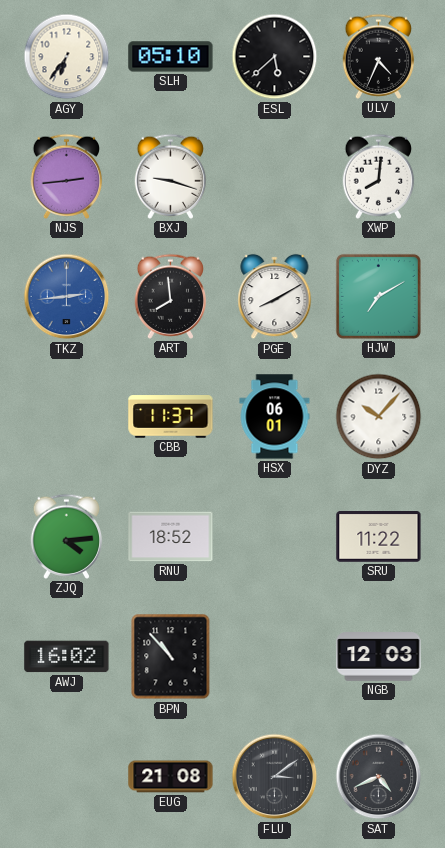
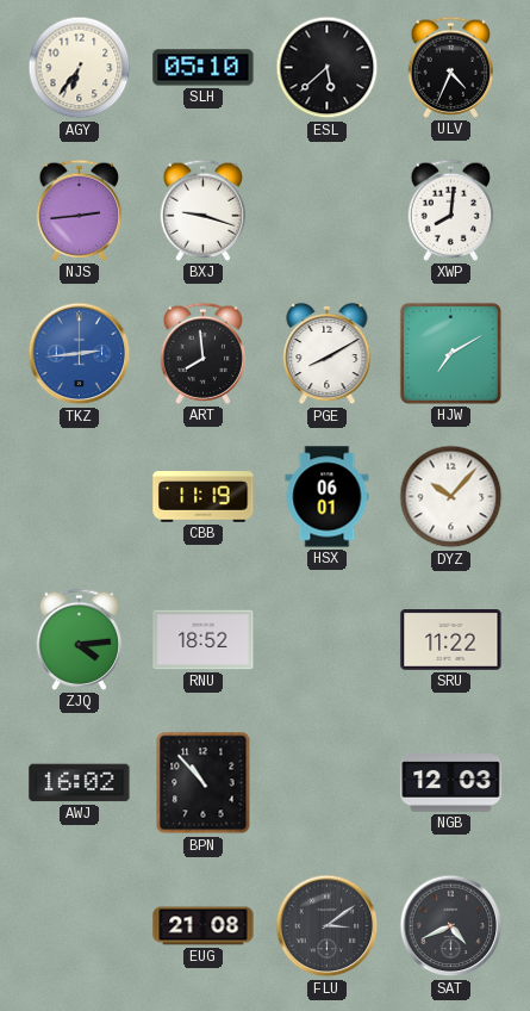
CBB: 11:37 -> 11:19 (204, 497)
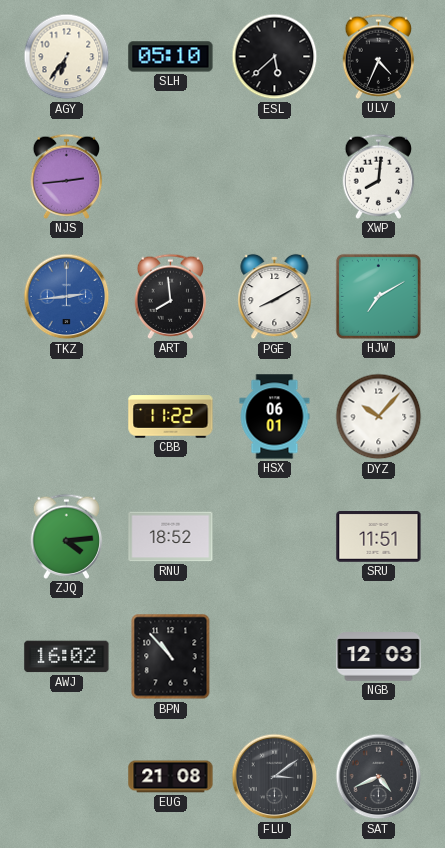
BXJ: 9:18 -> none (204, 210)
CBB: 11:19 -> 11:22 (171, 417)
SRU: 11:22 -> 11:51 (379, 537)
